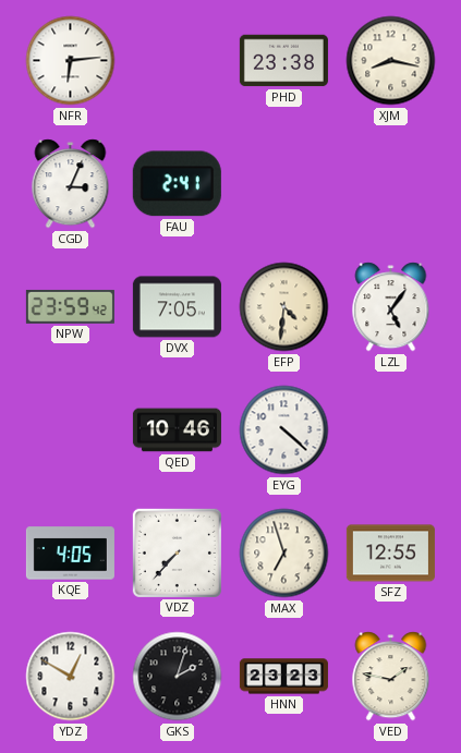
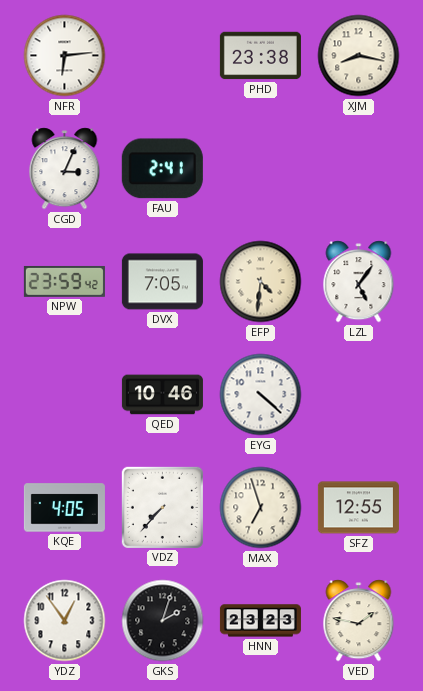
YDZ: 12:50 -> 12:54 (65, 621)
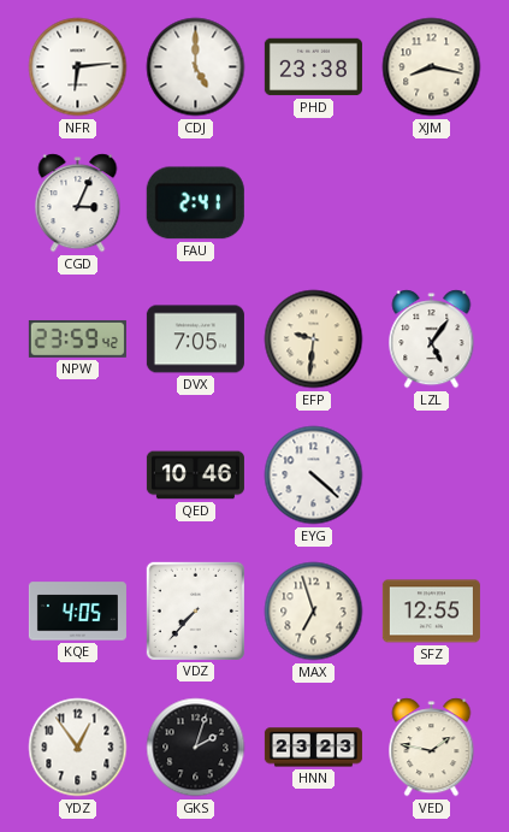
CDJ: none -> 5:00 (196, 67)
EFP: 4:31 -> 9:31 (314, 340)
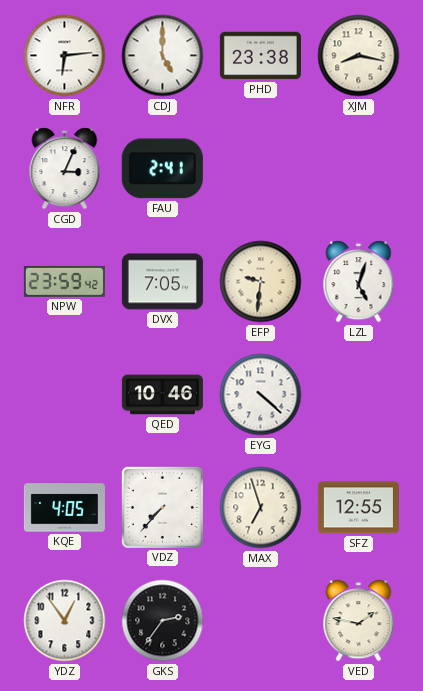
LZL: 5:06 -> 5:03 (359, 282)
GKS: 2:03 -> 2:36 (163, 621)
HNN: 23:23 -> none (313, 748)
